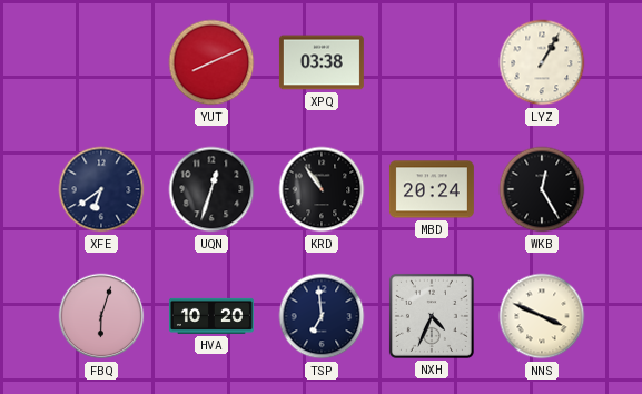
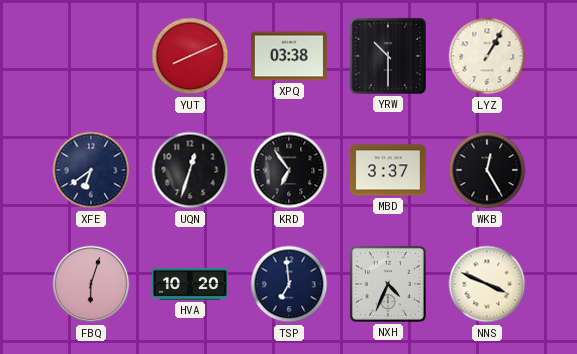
YRW: none -> 10:30 (388, 56)
KRD: 10:54 -> 6:54 (289, 170)
MBD: 20:24 -> 3:37 (388, 170)
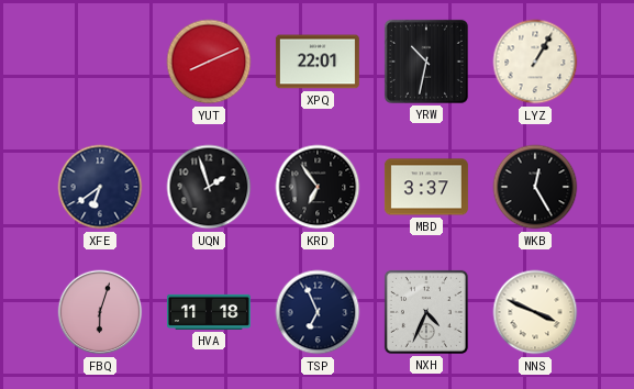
XPQ: 03:38 -> 22:01 (318, 62)
YRW: 10:30 -> 10:32 (426, 62)
UQN: 12:33 -> 1:57 (209, 187)
HVA: 10:20 -> 11:18 (209, 312)
TSP: 6:59 -> 6:56 (318, 312)
